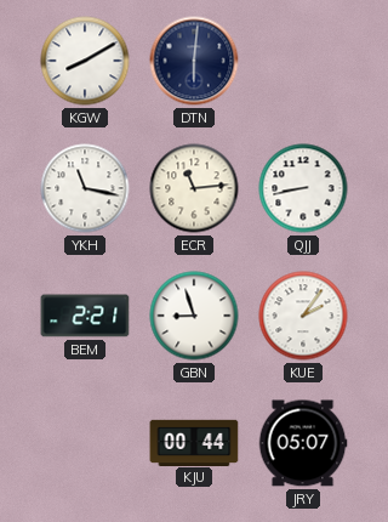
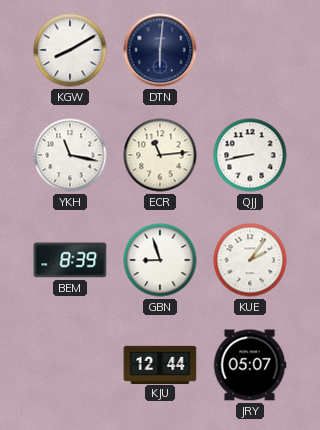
BEM: 2:21 -> 8:39 (70, 260)
KJU: 00:44 -> 12:44 (160, 364)
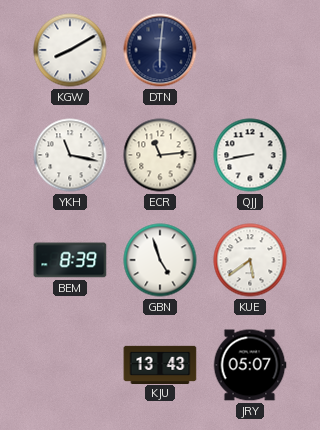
GBN: 8:57 -> 4:57 (160, 260)
KUE: 2:06 -> 5:39 (250, 260)
KJU: 12:44 -> 13:43 (160, 364)
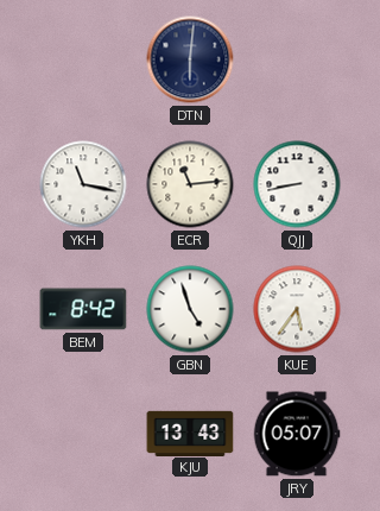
KGW: 8:10 -> none (70, 50)
BEM: 8:39 -> 8:42 (83, 309)
KUE: 5:39 -> 5:36 (297, 309)
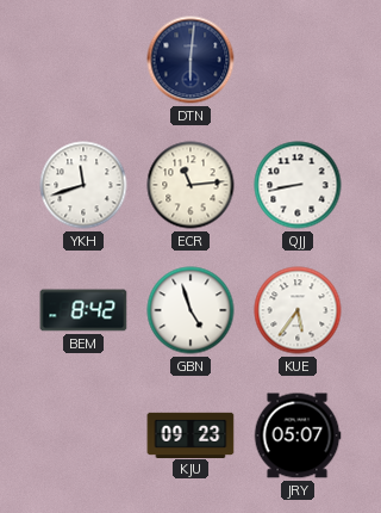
YKH: 11:17 -> 11:42 (83, 185)
KJU: 13:43 -> 09:23 (190, 434)
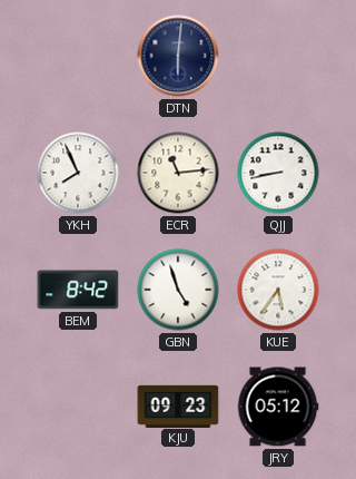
YKH: 11:42 -> 7:56 (78, 173)
JRY: 05:07 -> 05:12 (278, 407)
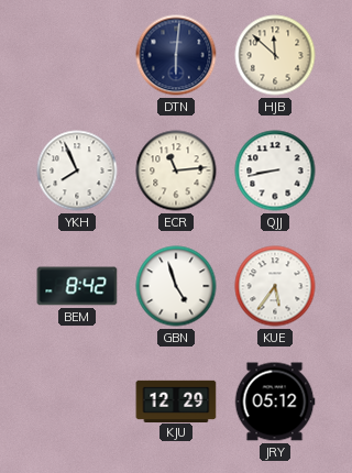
HJB: none -> 11:52 (275, 55)
KJU: 09:23 -> 12:29 (176, 400)
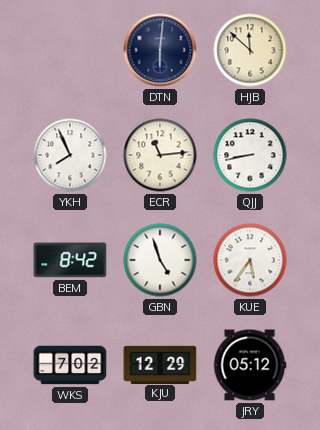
WKS: none -> 7:02 (70, 365)
